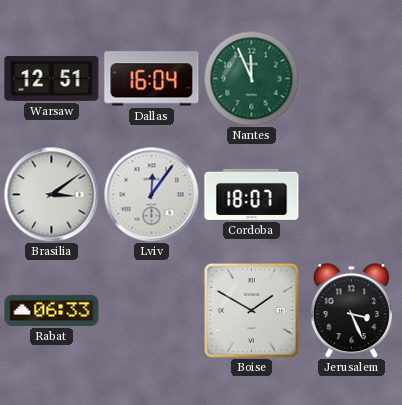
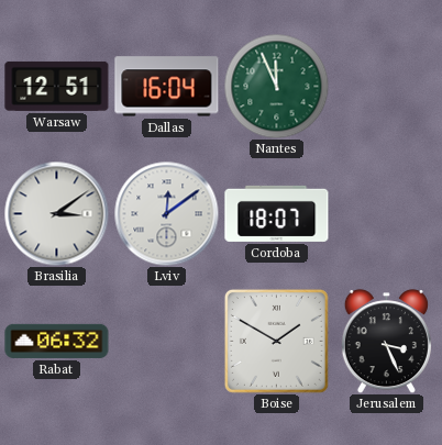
Lviv: 12:06 -> 12:09 (166, 213)
Rabat: 06:33 -> 06:32 (57, 341)
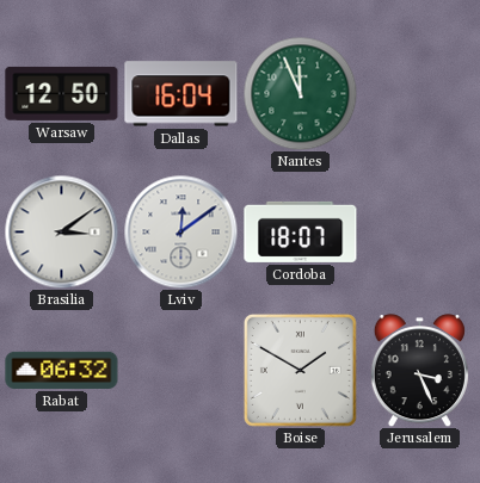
Warsaw: 12:51 -> 12:50 (62, 93)
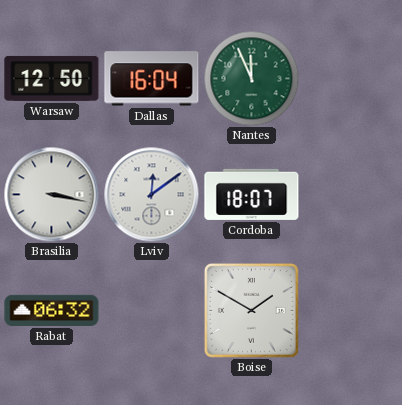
Brasilia: 3:09 -> 3:17 (51, 194)
Jerusalem: 3:26 -> none (419, 371)
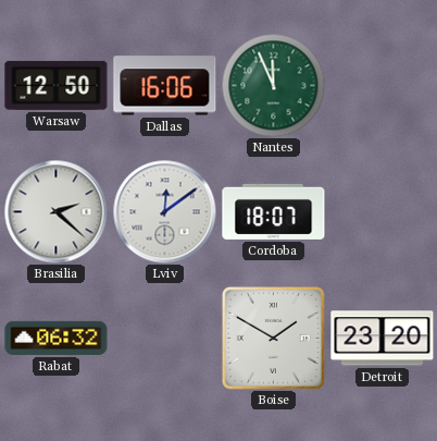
Dallas: 16:04 -> 16:06 (165, 86)
Brasilia: 3:17 -> 2:22 (55, 211)
Detroit: none -> 23:20 (383, 339)
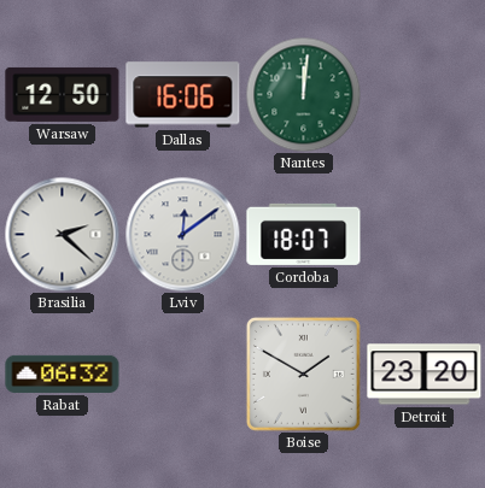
Nantes: 11:56 -> 12:01 (303, 94)
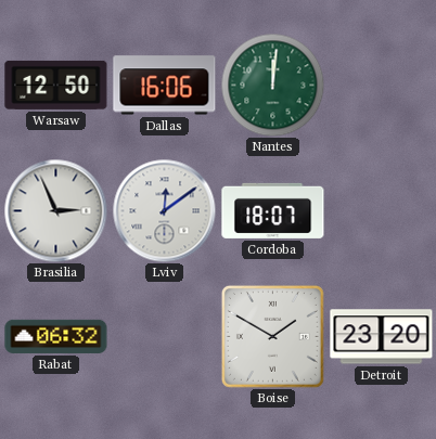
Brasilia: 2:22 -> 2:56 (55, 210)
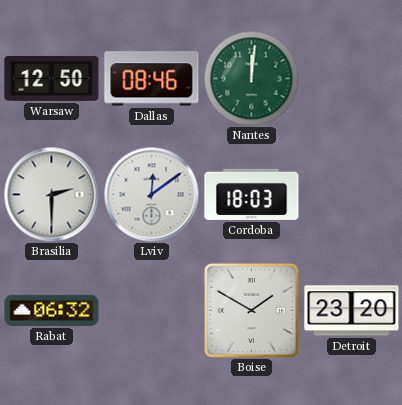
Dallas: 16:06 -> 08:46 (152, 79)
Brasilia: 2:56 -> 2:30 (51, 194)
Cordoba: 18:07 -> 18:03 (252, 194)
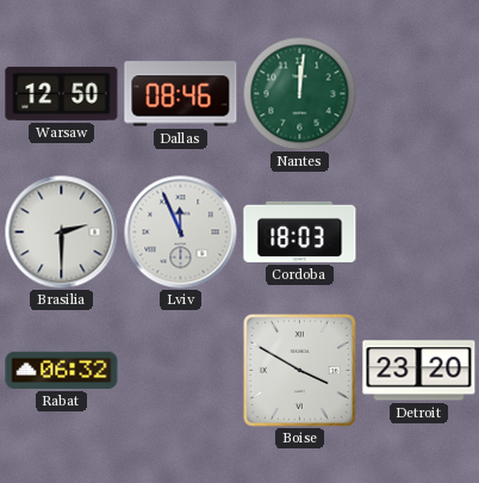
Lviv: 12:09 -> 11:56 (180, 231)
Boise: 1:50 -> 3:50 (299, 370)
